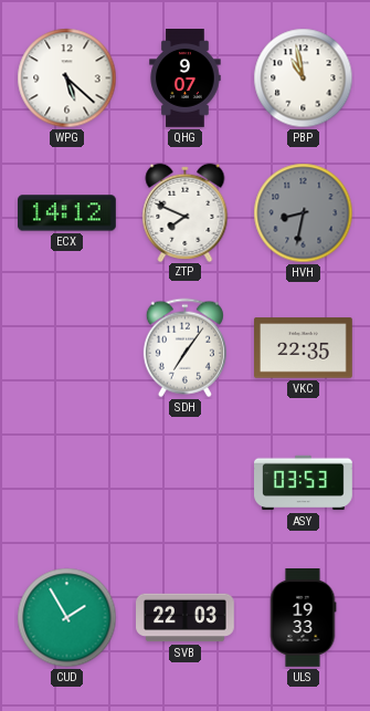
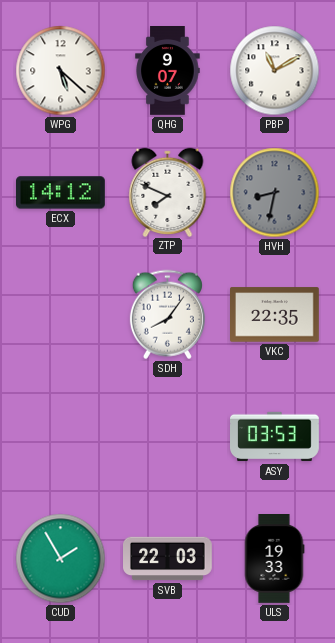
PBP: 10:58 -> 11:10 (275, 71)
SDH: 7:06 -> 8:06 (167, 315)
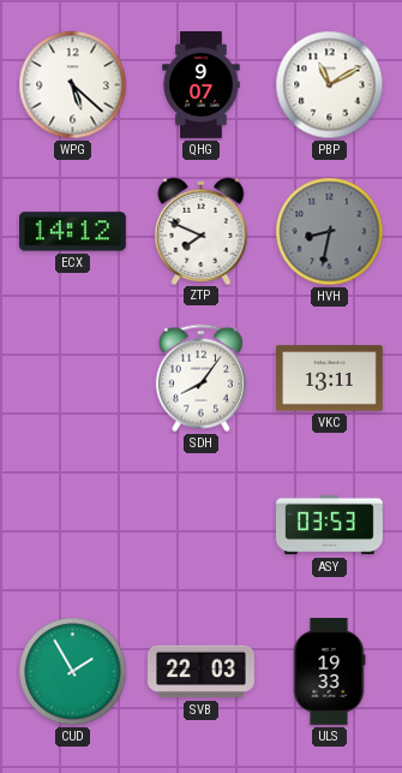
VKC: 22:35 -> 13:11 (330, 379)
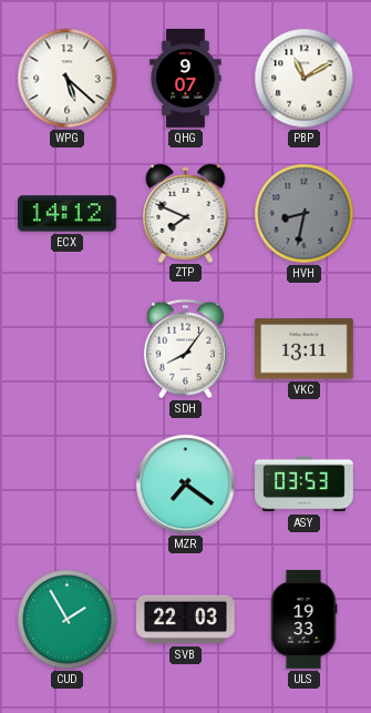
MZR: none -> 7:21 (186, 485)
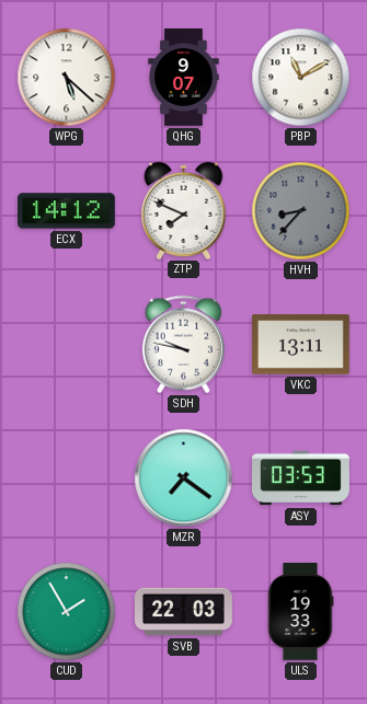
HVH: 8:32 -> 8:37 (301, 211)
SDH: 8:06 -> 9:47 (183, 345)
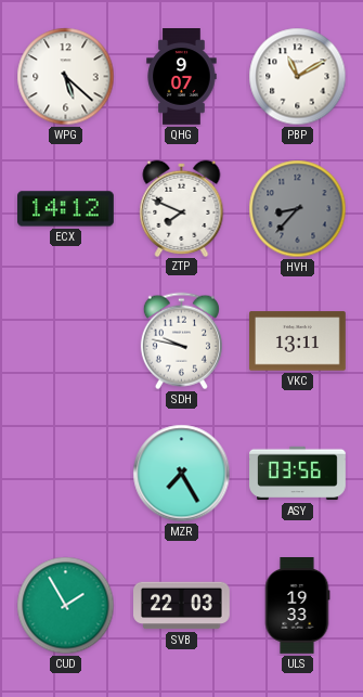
MZR: 7:21 -> 7:25 (182, 474)
ASY: 03:53 -> 03:56 (298, 474)
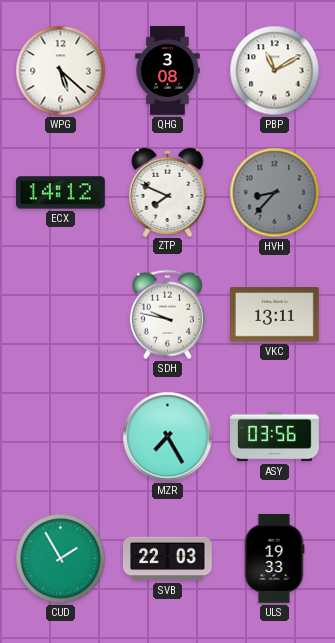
QHG: 9:07 -> 3:08 (168, 71)
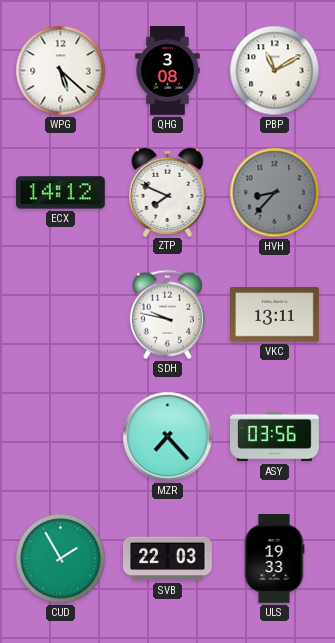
MZR: 7:25 -> 7:23 (168, 437)
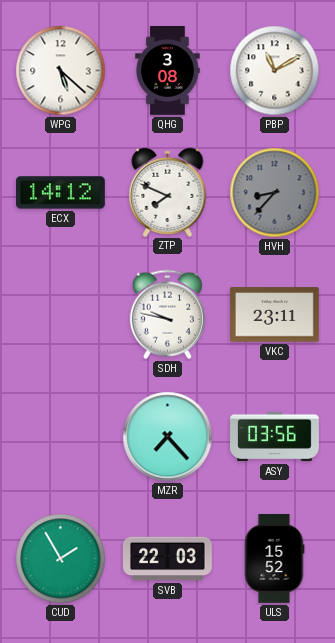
VKC: 13:11 -> 23:11 (275, 315)
ULS: 19:33 -> 15:52 (274, 559)
